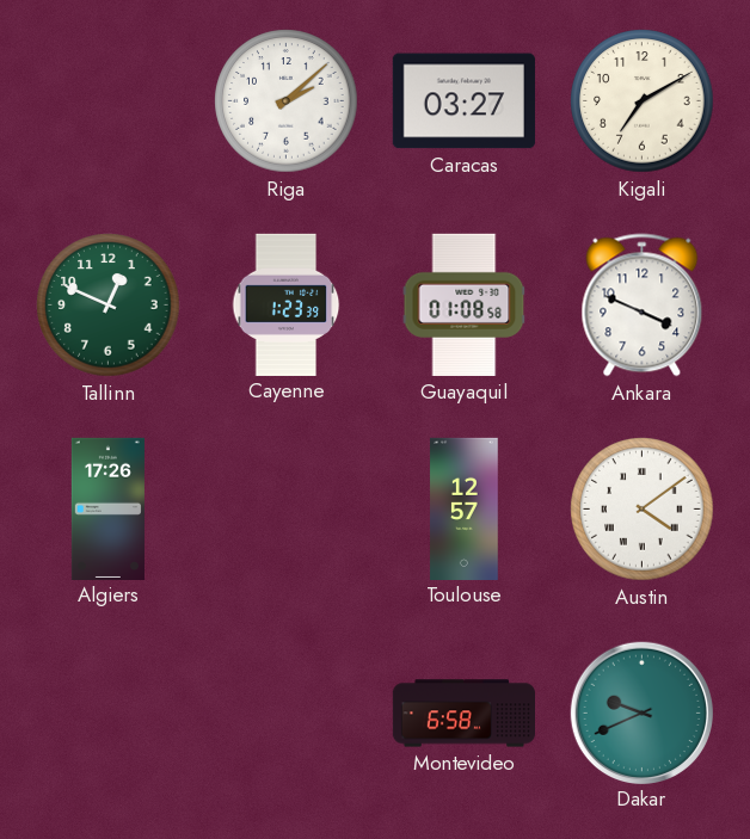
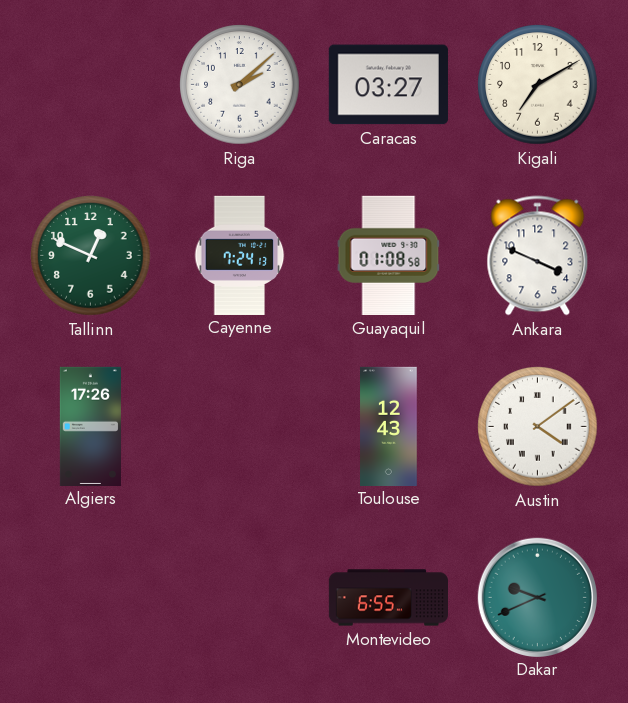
Cayenne: 1:23 -> 7:24 (240, 255)
Toulouse: 12:57 -> 12:43 (389, 426)
Montevideo: 6:58 -> 6:55 (389, 598)
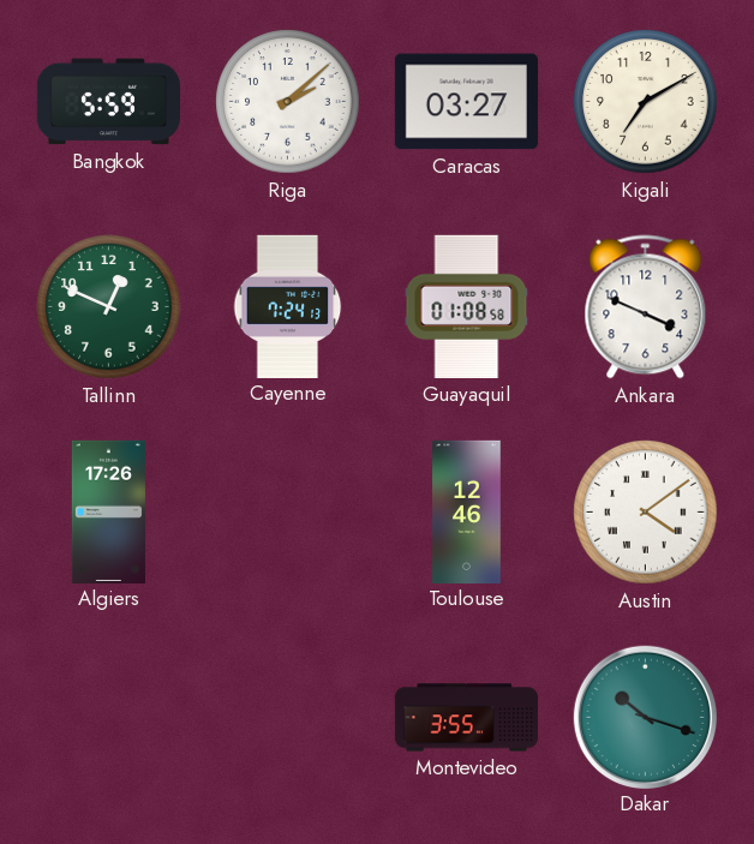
Bangkok: none -> 5:59 (108, 102)
Toulouse: 12:43 -> 12:46 (467, 511)
Montevideo: 6:55 -> 3:55 (467, 718)
Dakar: 9:41 -> 10:18 (645, 717)
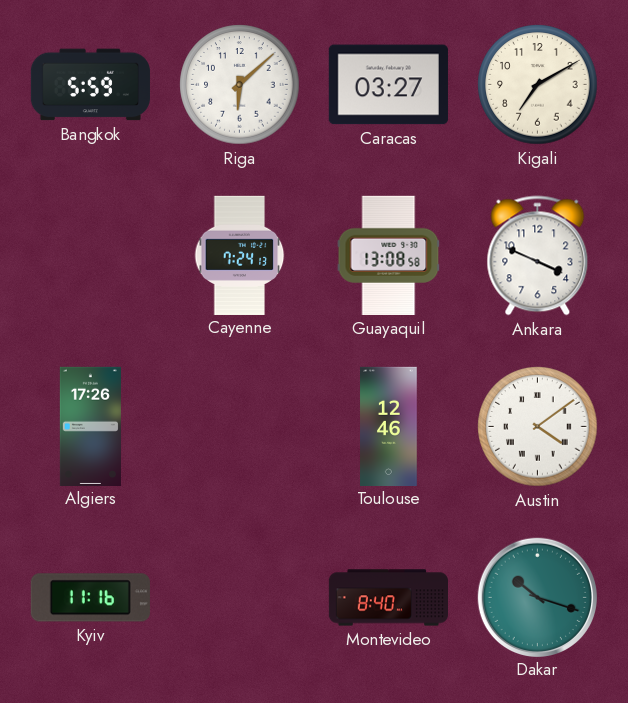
Riga: 2:08 -> 6:08 (240, 85)
Tallinn: 12:49 -> none (109, 307)
Guayaquil: 01:08 -> 13:08 (389, 255)
Kyiv: none -> 11:16 (90, 598)
Montevideo: 3:55 -> 8:40 (389, 598)
